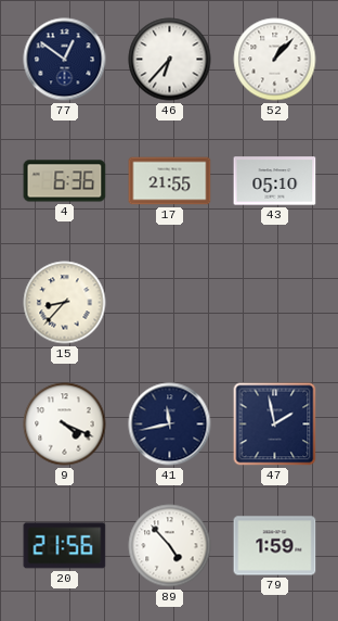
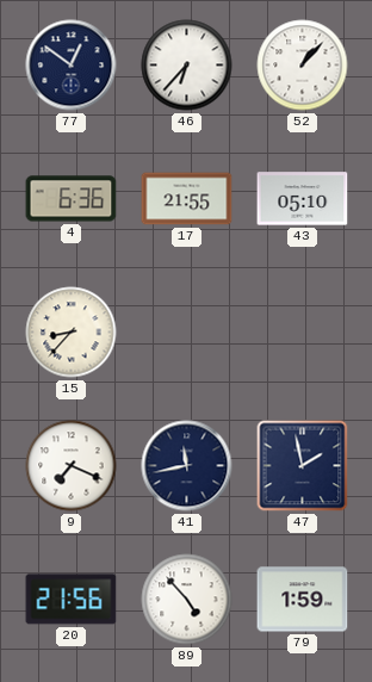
9: 4:19 -> 7:19 (72, 466)
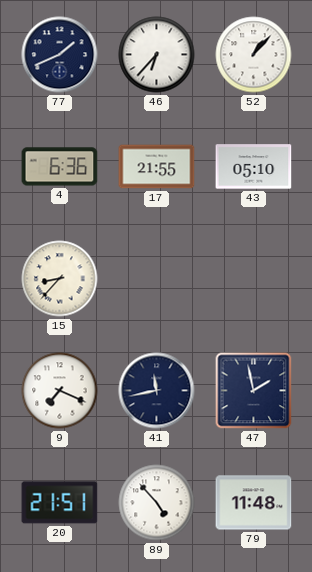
77: 12:51 -> 1:41 (60, 55)
20: 21:56 -> 21:51 (60, 503)
79: 1:59 -> 11:48 (254, 503)
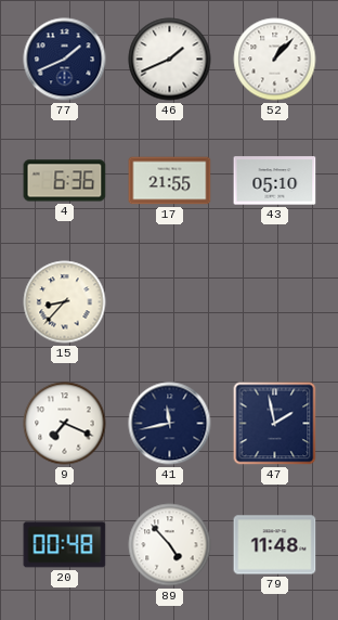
46: 6:37 -> 1:41 (170, 60)
20: 21:51 -> 00:48 (65, 545)
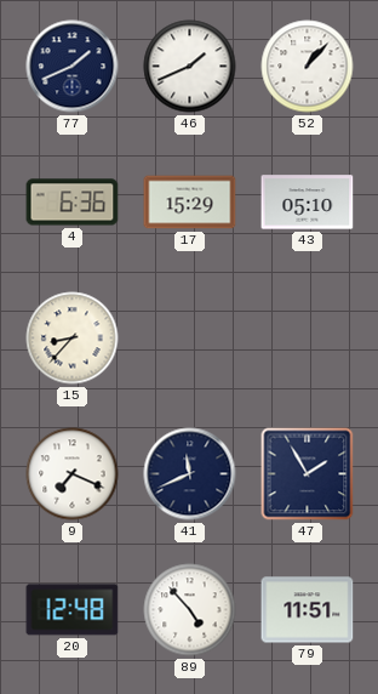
17: 21:55 -> 15:29 (190, 203)
41: 11:43 -> 11:41 (190, 474)
47: 1:58 -> 1:55 (308, 474)
20: 00:48 -> 12:48 (73, 610)
79: 11:48 -> 11:51 (308, 610)
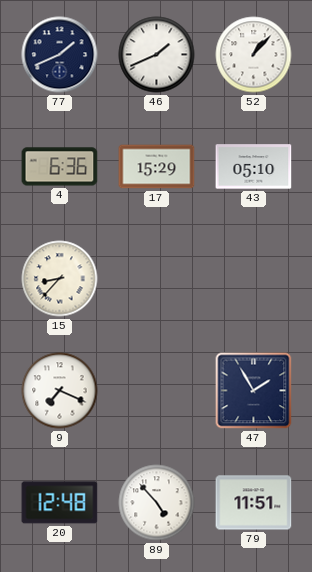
41: 11:41 -> none (190, 474)
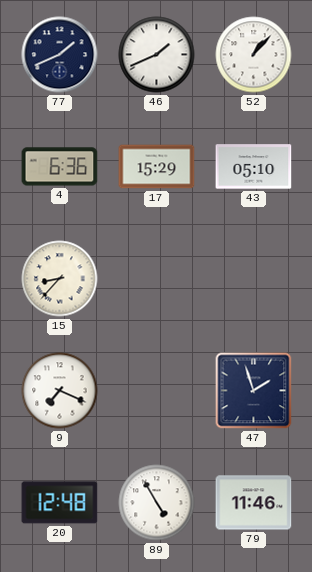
47: 1:55 -> 1:57 (254, 391)
89: 4:53 -> 4:55 (157, 503)
79: 11:51 -> 11:46 (254, 503)
